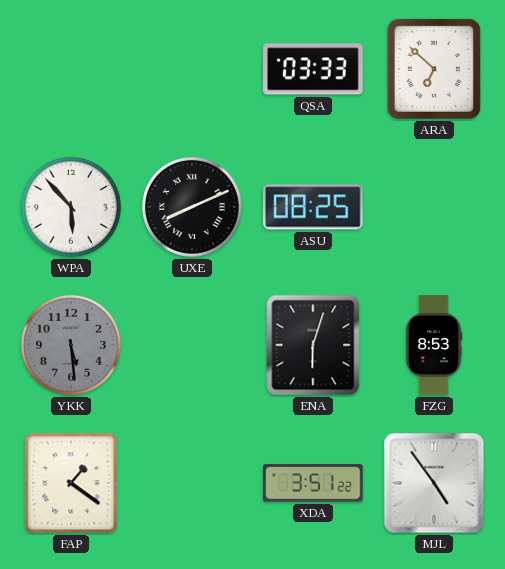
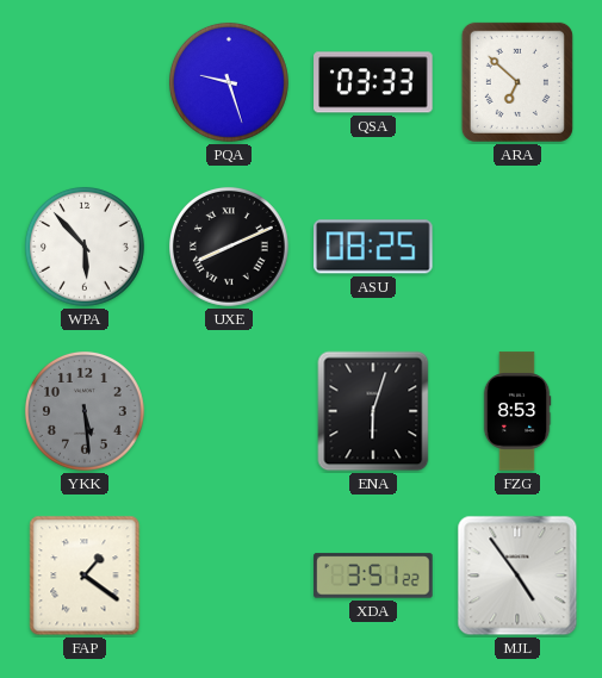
PQA: none -> 9:27 (229, 82)
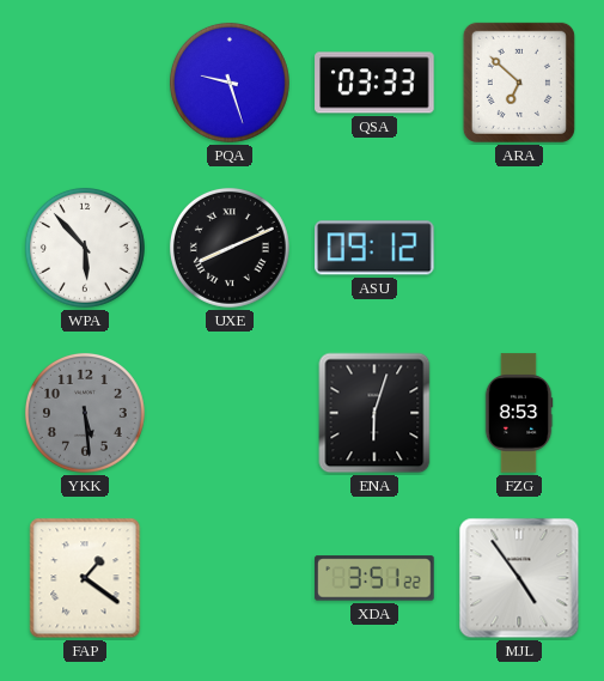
ASU: 08:25 -> 09:12 (376, 248)
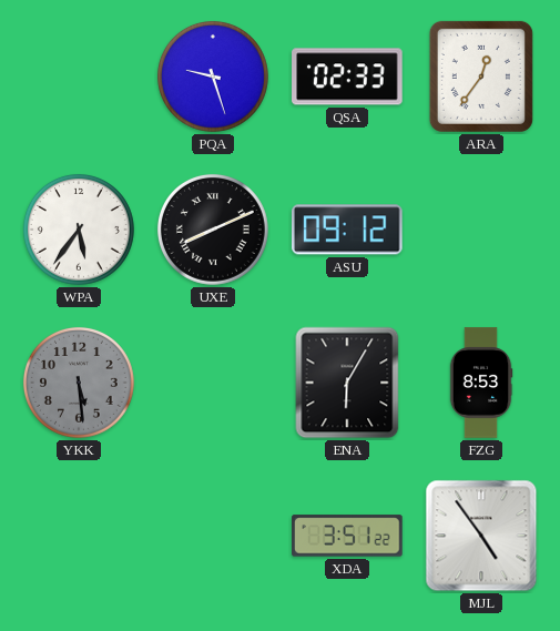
QSA: 03:33 -> 02:33 (347, 77)
ARA: 6:52 -> 12:36 (481, 77)
WPA: 5:53 -> 5:36 (79, 230)
ENA: 6:03 -> 6:05 (347, 383)
FAP: 1:21 -> none (85, 578)
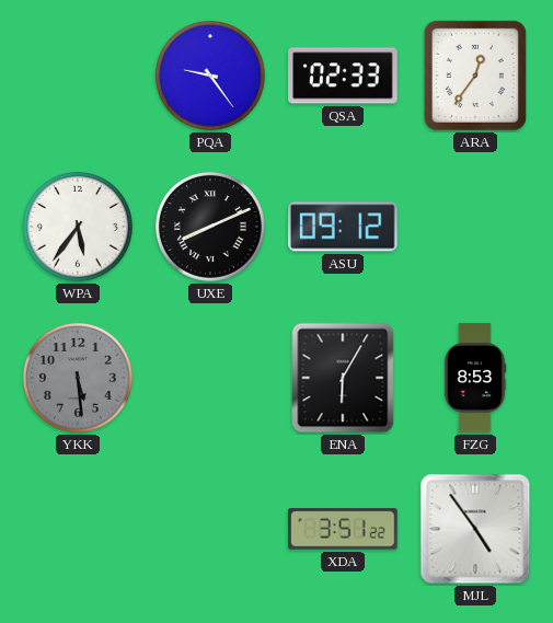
PQA: 9:27 -> 9:24 (210, 76)
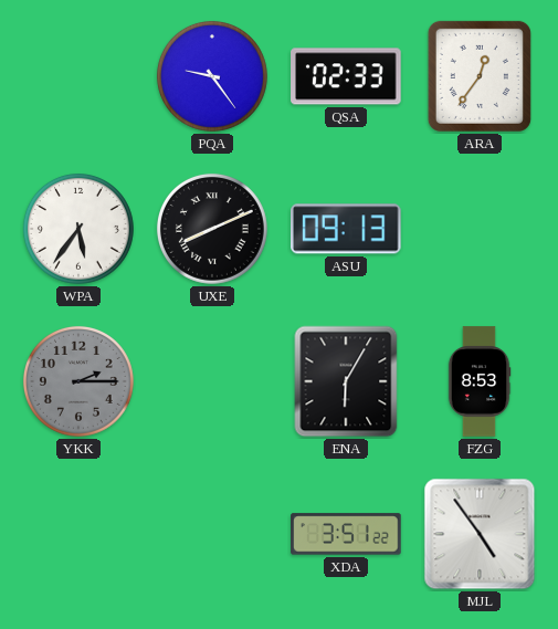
ASU: 09:12 -> 09:13 (347, 229)
YKK: 5:29 -> 2:15 (78, 381)
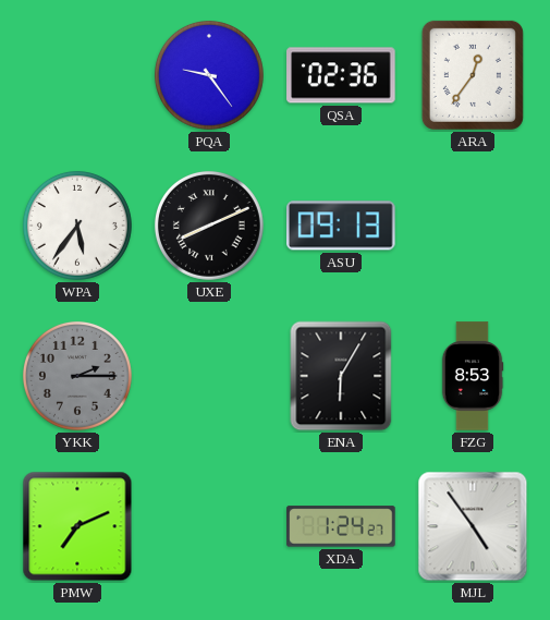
QSA: 02:33 -> 02:36 (341, 75)
PMW: none -> 7:11 (77, 526)
XDA: 3:51 -> 1:24 (341, 526)
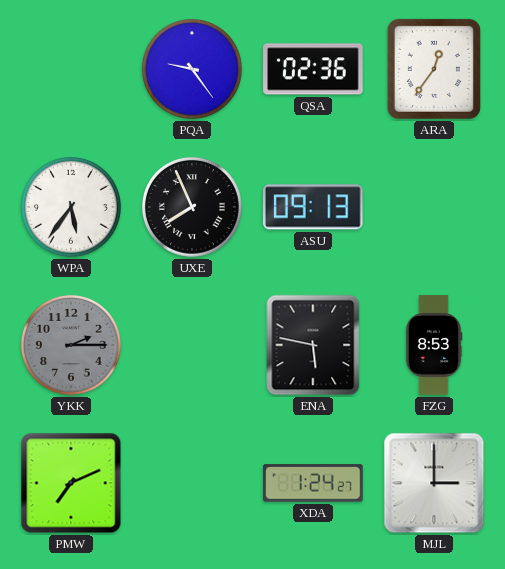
UXE: 8:11 -> 7:56 (192, 207)
ENA: 6:05 -> 5:47 (313, 345)
MJL: 4:54 -> 3:00 (434, 483)
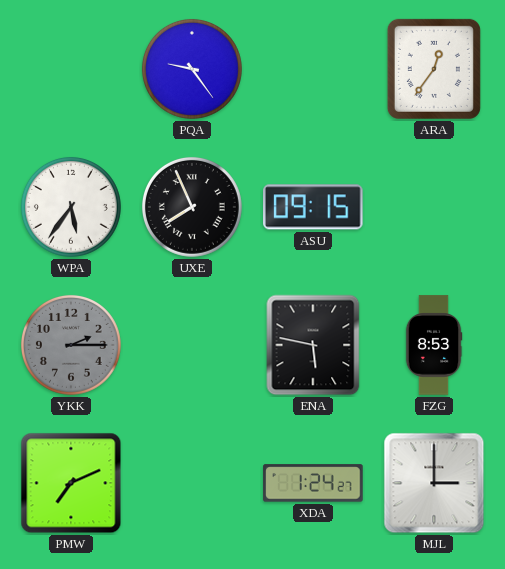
QSA: 02:36 -> none (313, 69)
ASU: 09:13 -> 09:15 (314, 207)
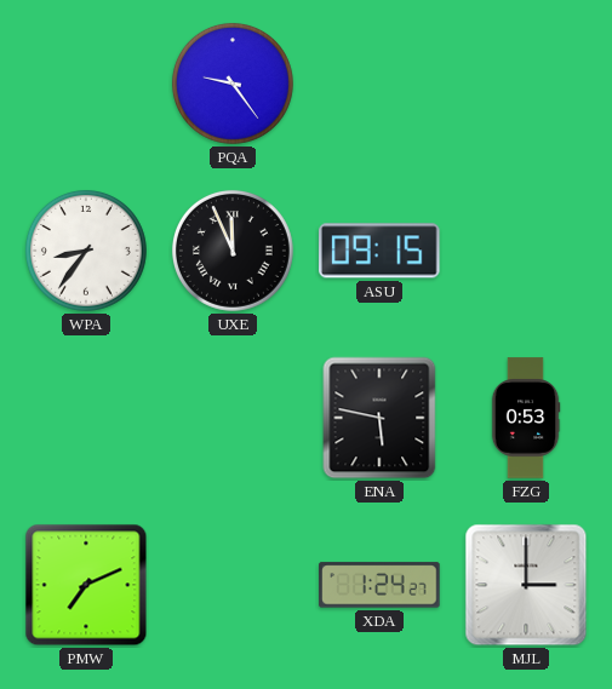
ARA: 12:36 -> none (434, 69)
WPA: 5:36 -> 8:36 (86, 251)
UXE: 7:56 -> 11:56 (233, 251)
YKK: 2:15 -> none (71, 345)
FZG: 8:53 -> 0:53 (526, 418)
